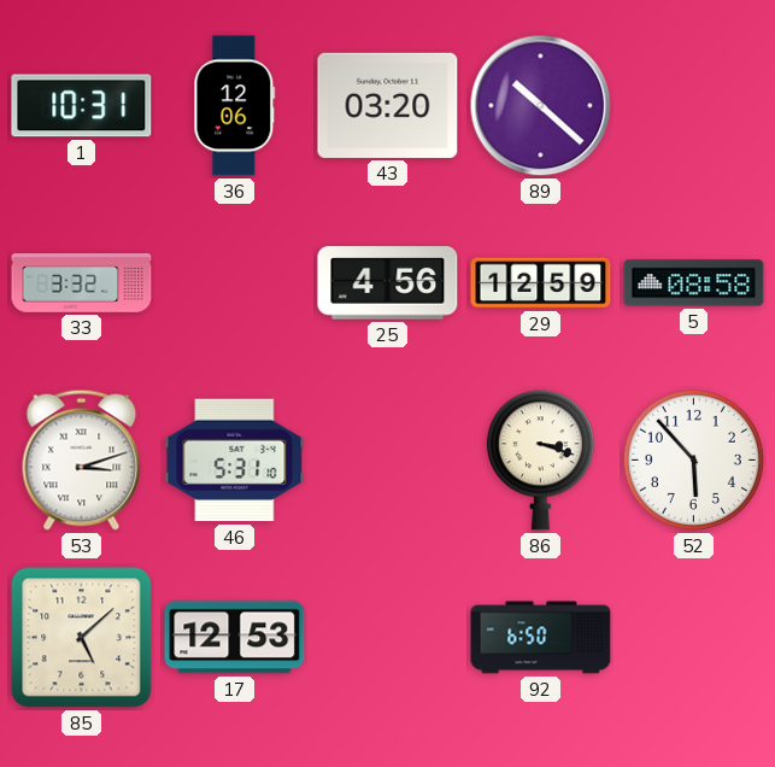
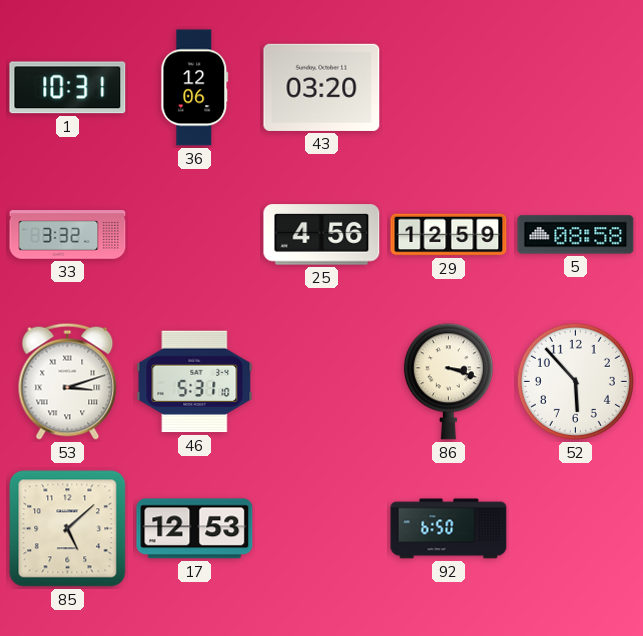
89: 10:22 -> none (541, 106)
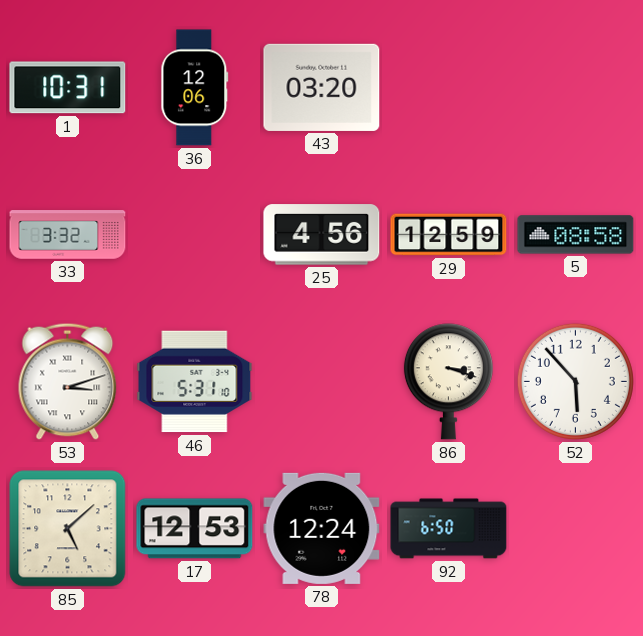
78: none -> 12:24 (322, 528)
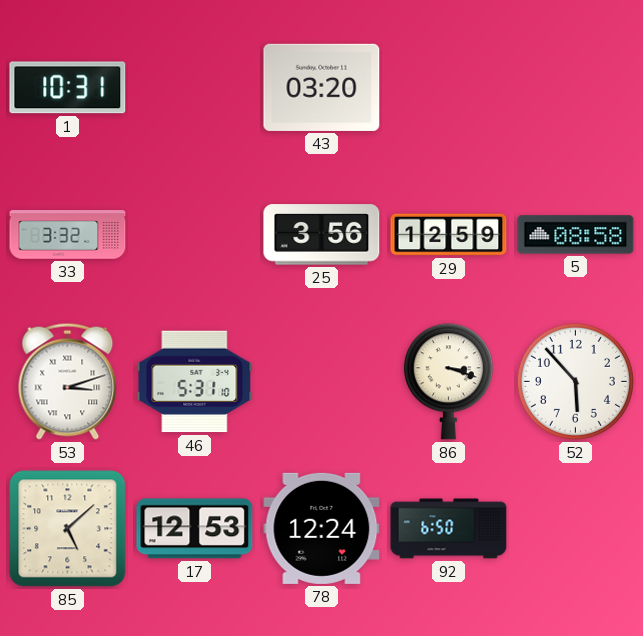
36: 12:06 -> none (195, 88)
25: 4:56 -> 3:56 (322, 235)
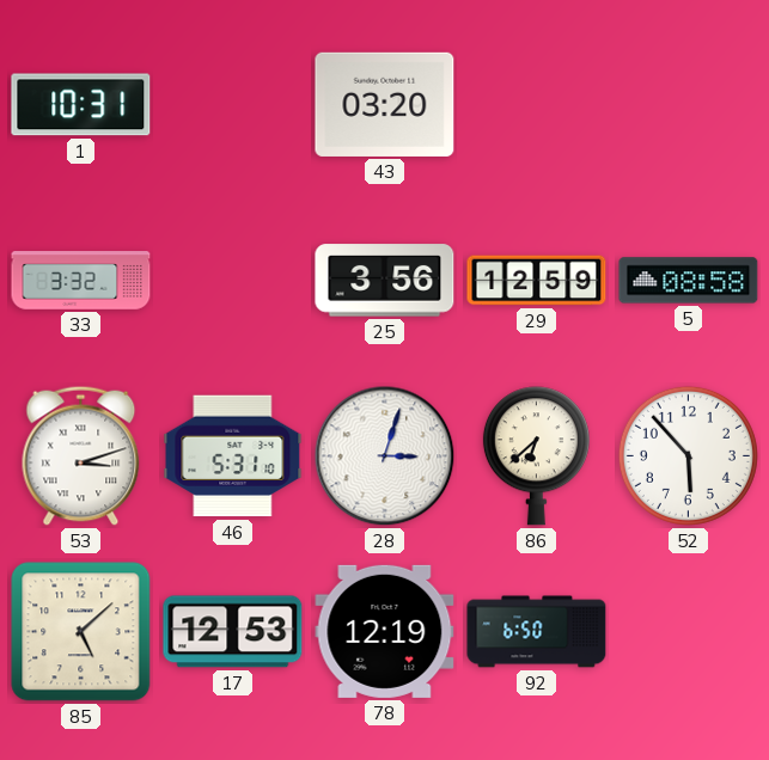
28: none -> 3:03 (385, 456)
86: 3:18 -> 6:38 (536, 456)
78: 12:24 -> 12:19 (385, 631)
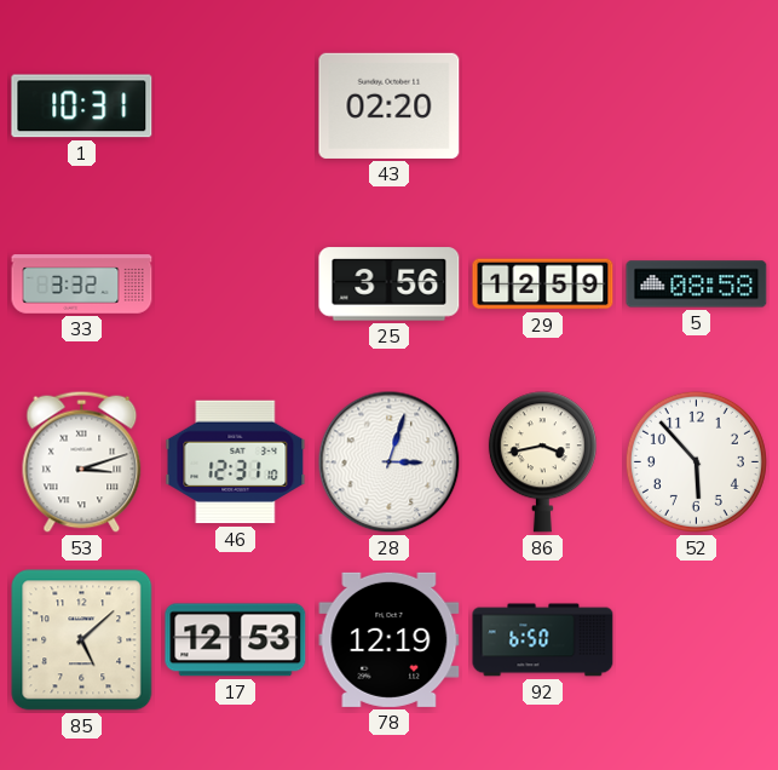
43: 03:20 -> 02:20 (390, 105)
46: 5:31 -> 12:31 (236, 462)
86: 6:38 -> 3:43 (542, 462)
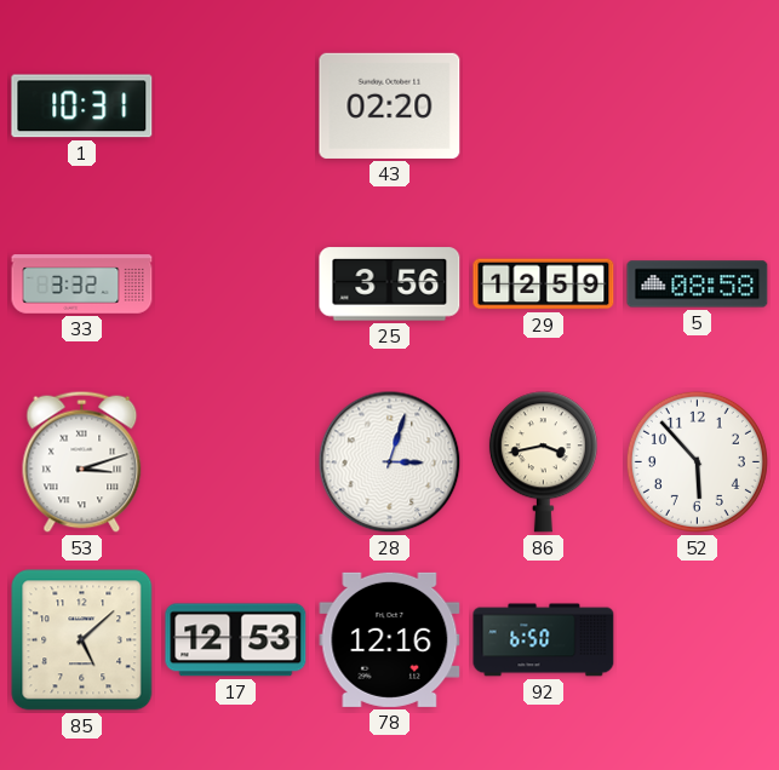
46: 12:31 -> none (236, 462)
78: 12:19 -> 12:16 (390, 639)
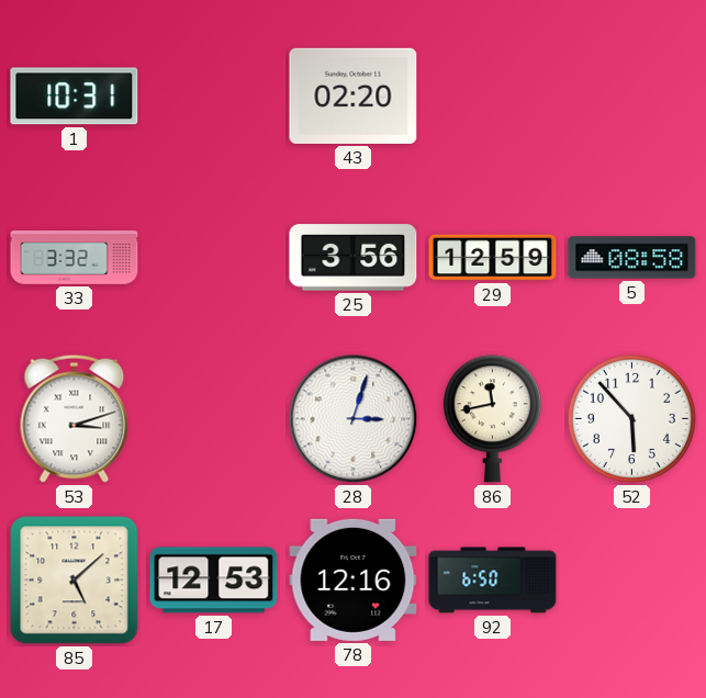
86: 3:43 -> 11:43 (492, 419)
